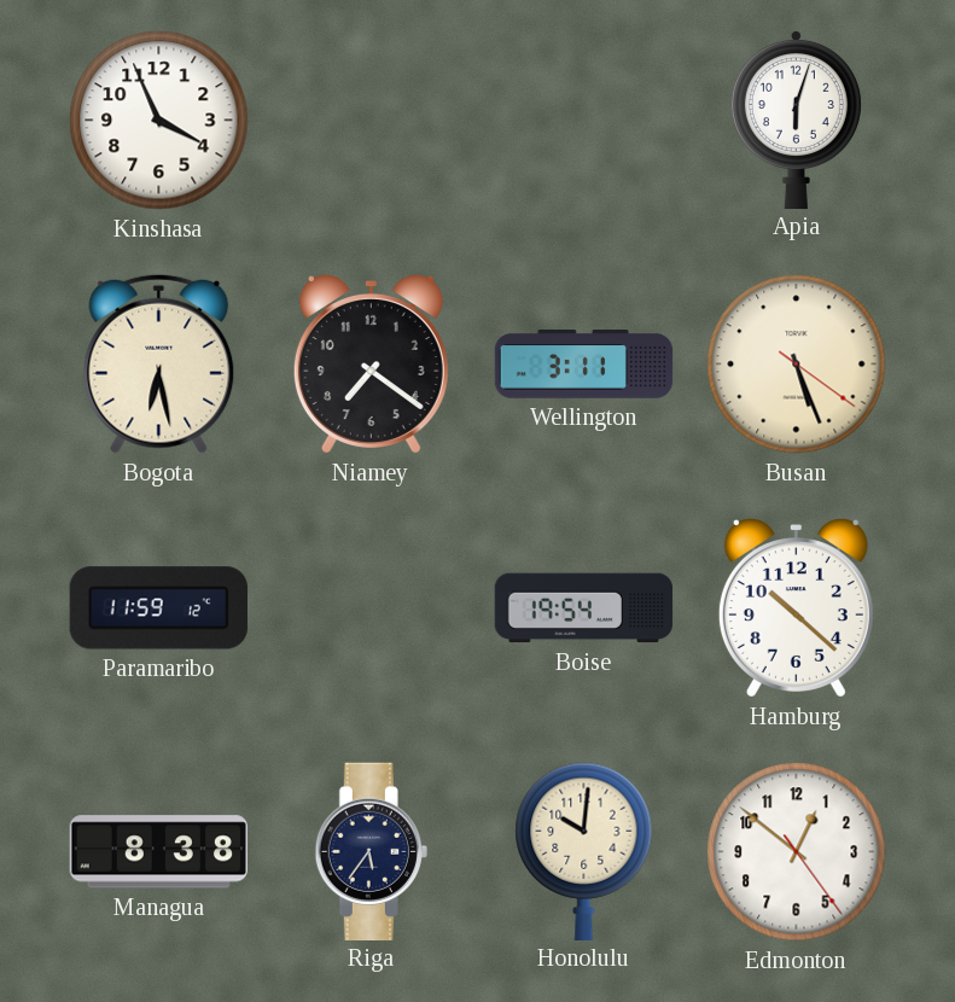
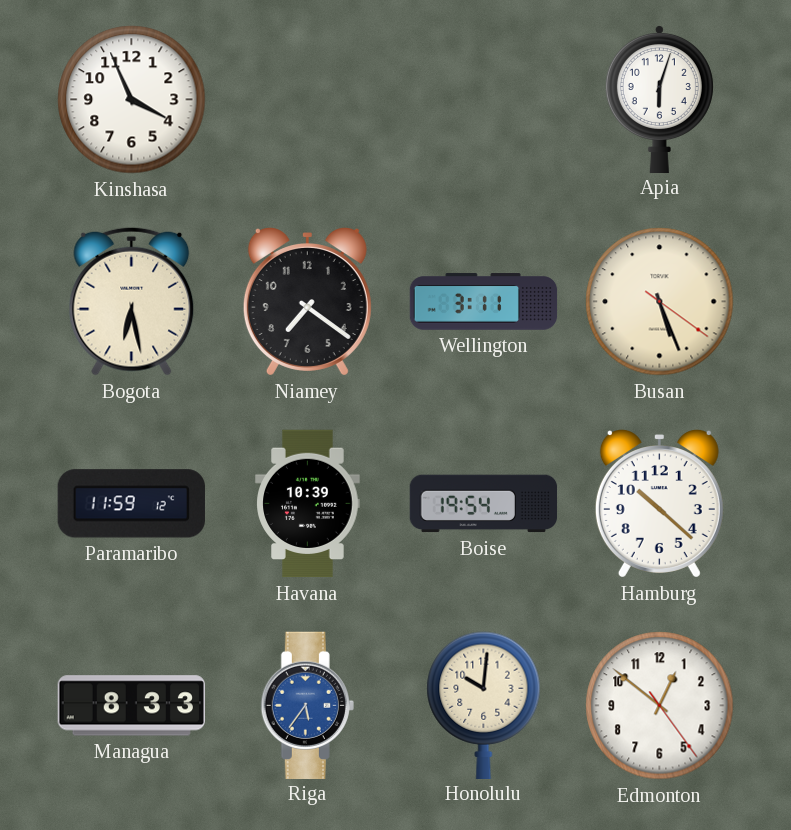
Havana: none -> 10:39 (308, 504)
Managua: 8:38 -> 8:33 (131, 706)
Riga dial: navy -> blue (307, 705)
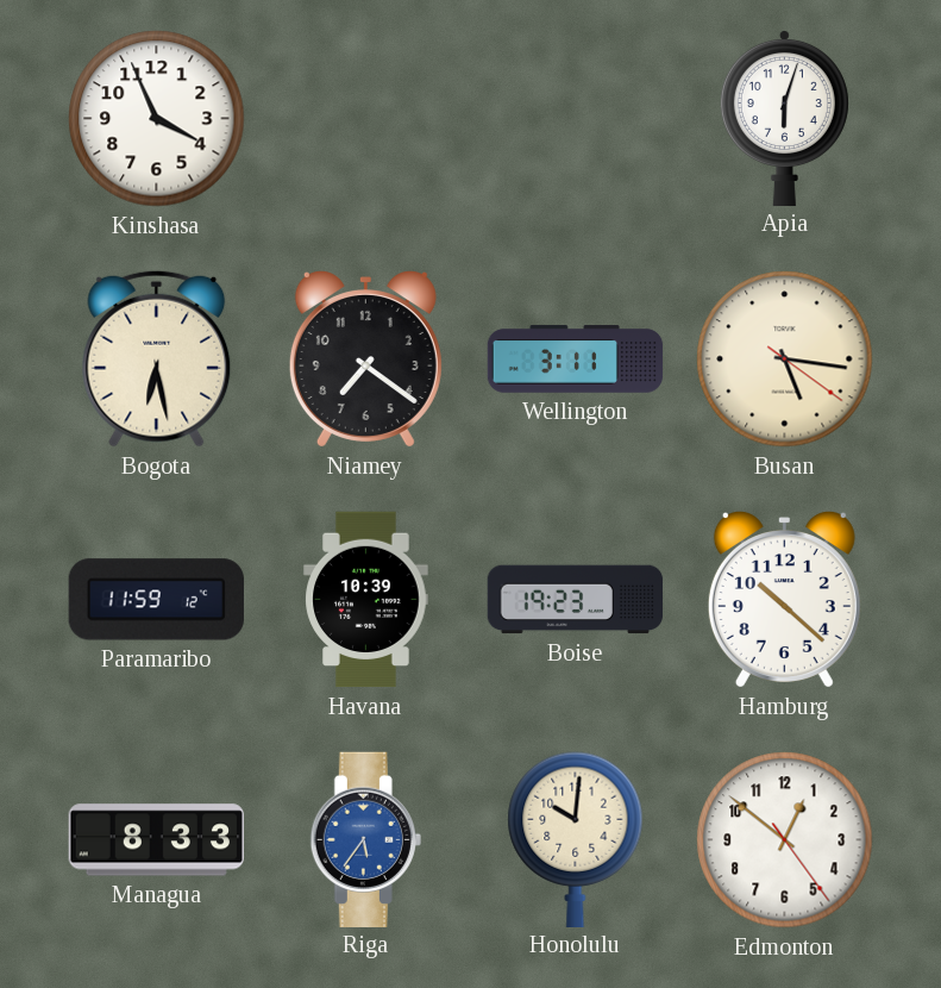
Busan: 5:26 -> 5:16 (785, 359)
Boise: 19:54 -> 19:23 (576, 600)
